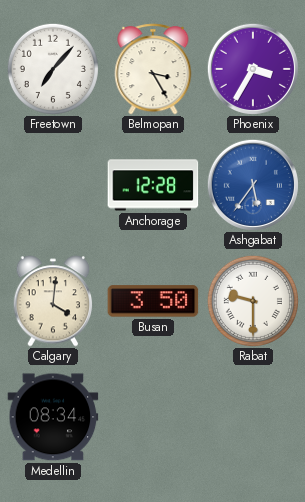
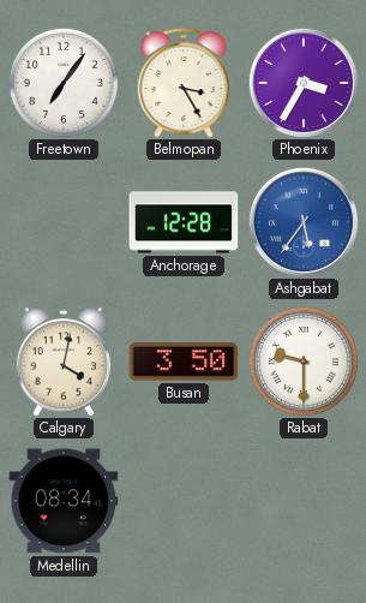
Freetown: 7:07 -> 7:06 (64, 83)
Calgary: 4:01 -> 4:02 (64, 362)
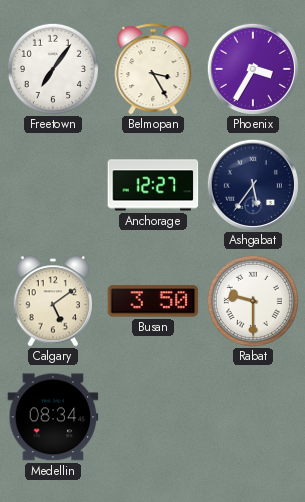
Anchorage: 12:28 -> 12:27 (153, 185)
Ashgabat dial: blue -> navy (253, 185)
Calgary: 4:02 -> 5:09 (53, 301)
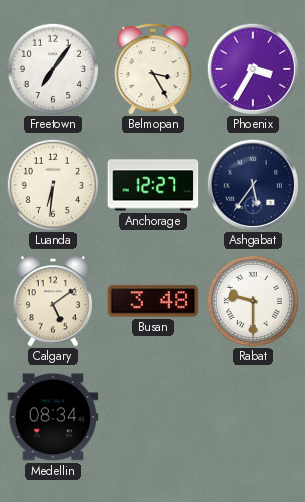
Luanda: none -> 6:31 (53, 185)
Busan: 3:50 -> 3:48 (153, 301)
